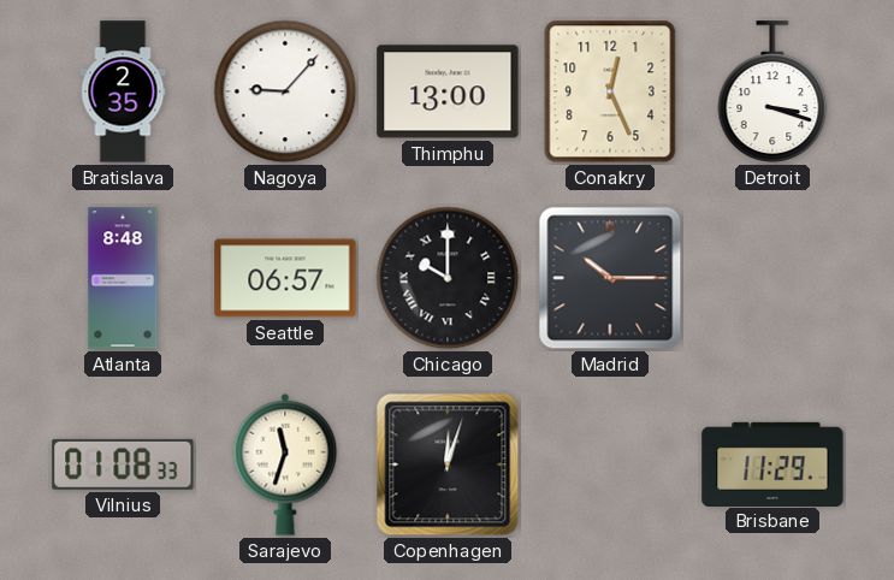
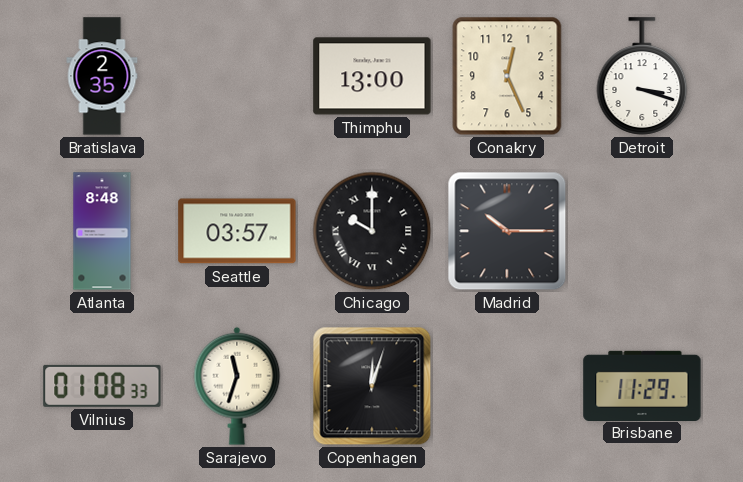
Nagoya: 9:07 -> none (285, 91)
Seattle: 06:57 -> 03:57 (237, 231)
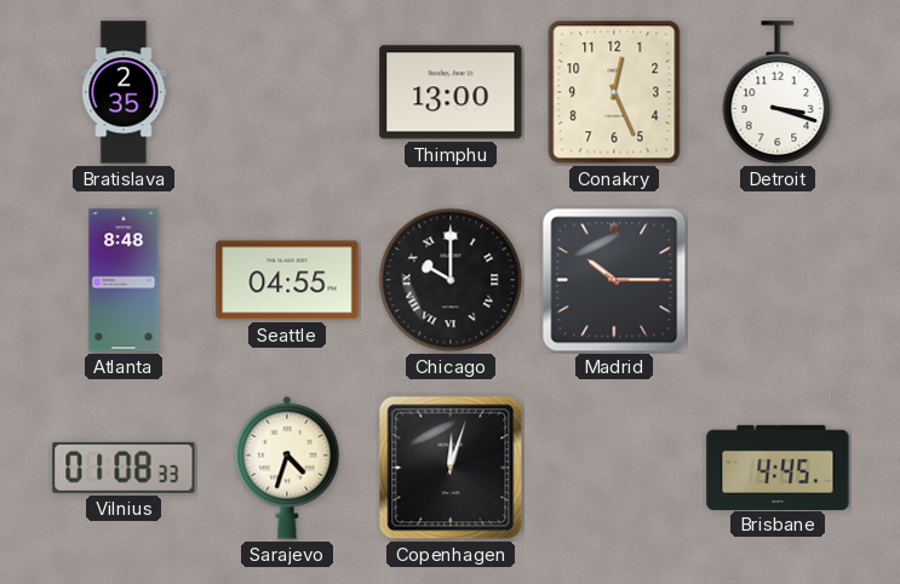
Seattle: 03:57 -> 04:55 (287, 280)
Sarajevo: 11:33 -> 4:33 (287, 468)
Brisbane: 11:29 -> 4:45 (778, 466)
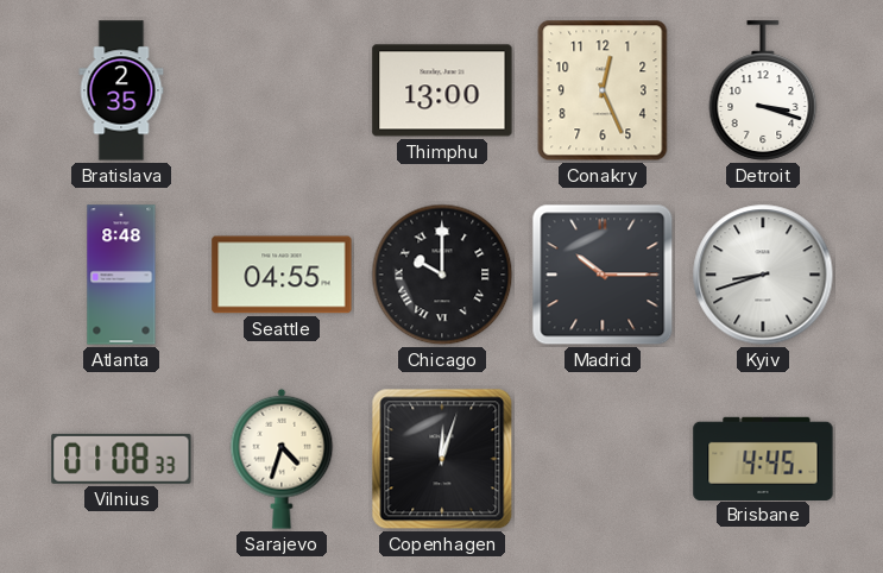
Kyiv: none -> 8:42 (763, 275)
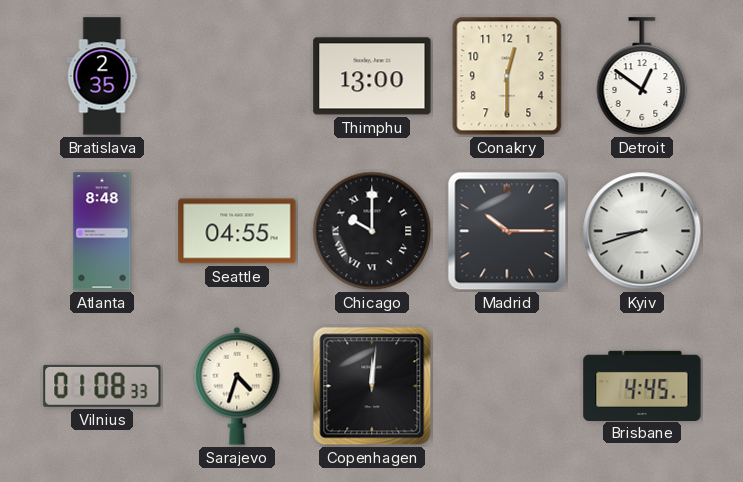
Conakry: 12:26 -> 12:30 (507, 76)
Detroit: 3:18 -> 12:51 (642, 76)
Copenhagen: 12:03 -> 12:01 (372, 386)
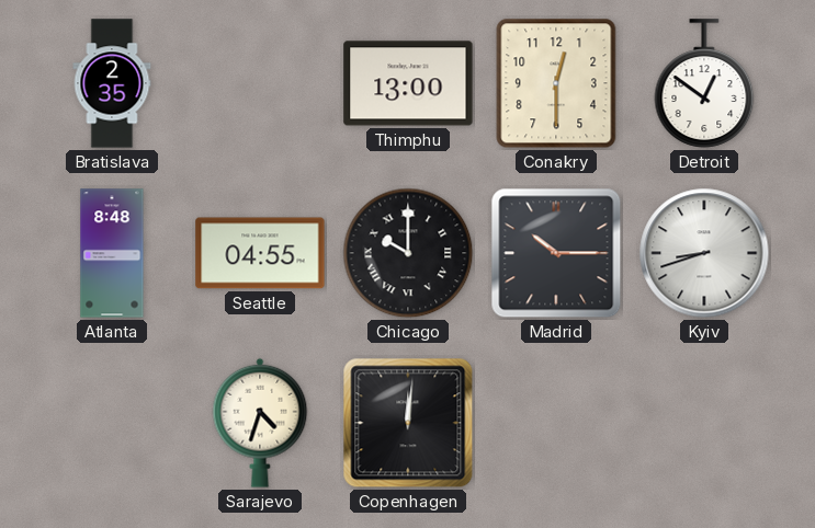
Vilnius: 01:08 -> none (102, 386)
Brisbane: 4:45 -> none (642, 385)
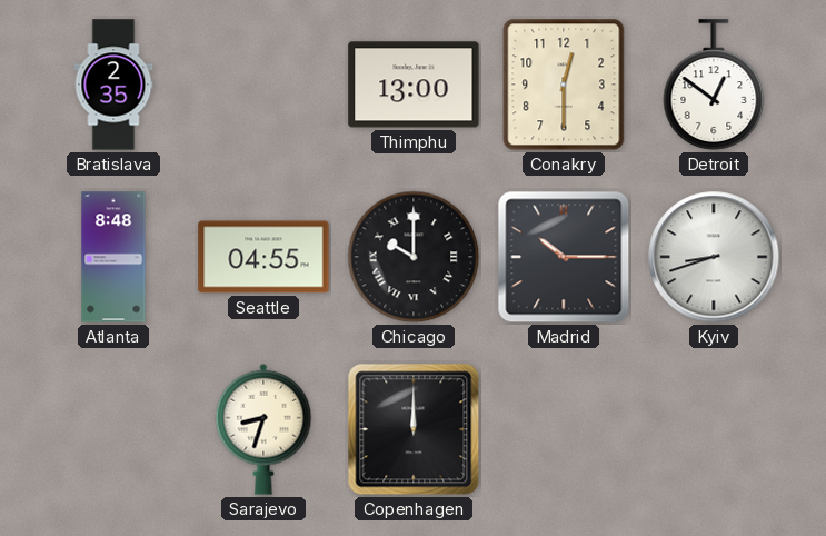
Sarajevo: 4:33 -> 8:33 (263, 429)
Copenhagen: 12:01 -> 12:00 (414, 429)
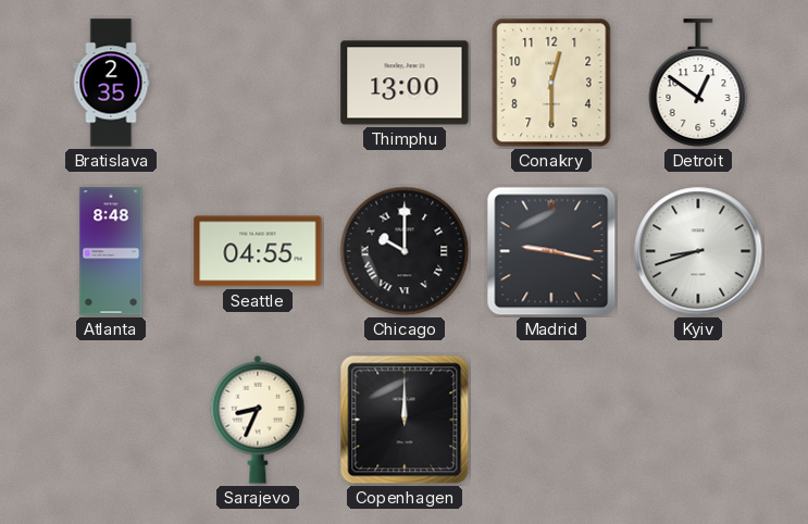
Madrid: 10:15 -> 9:17 (551, 251)
Sarajevo: 8:33 -> 8:34 (258, 420)
